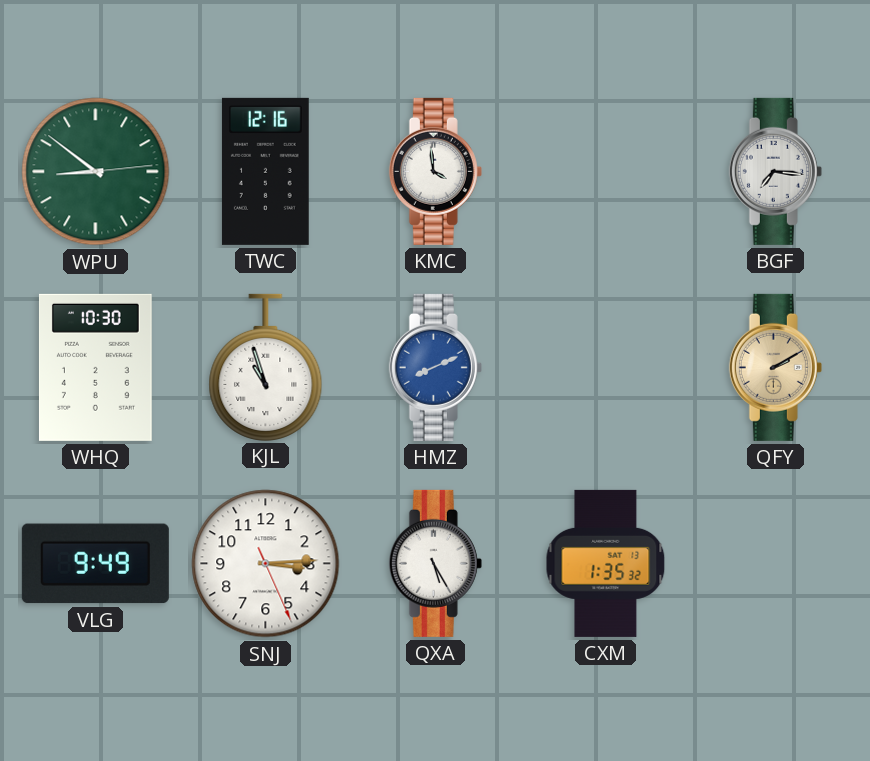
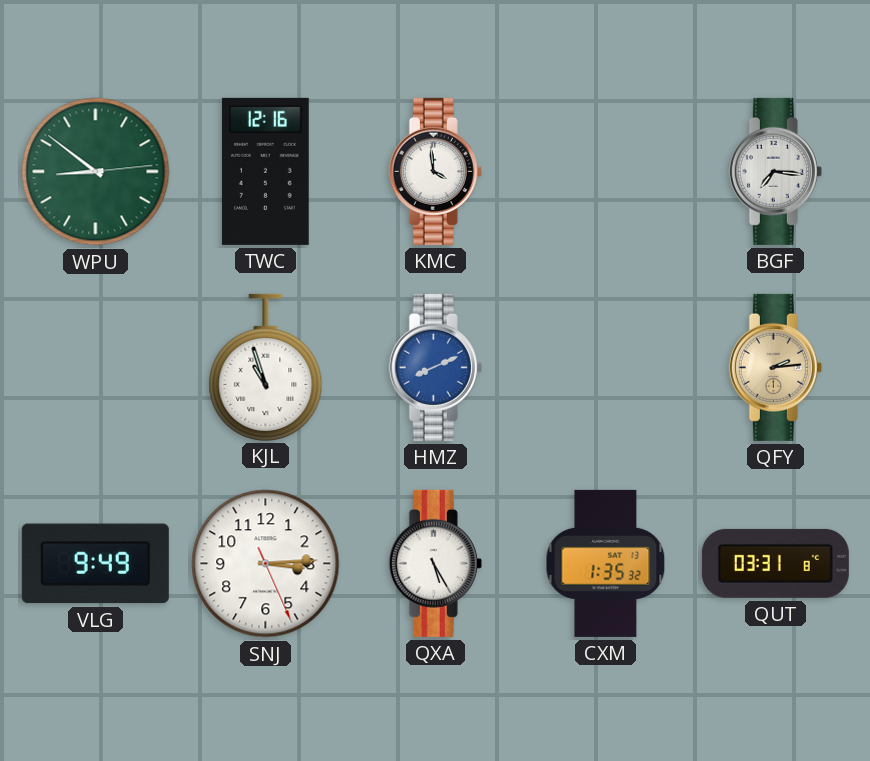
WHQ: 10:30 -> none (95, 367)
QFY: 2:10 -> 2:14 (775, 367)
QUT: none -> 03:31 (775, 563)
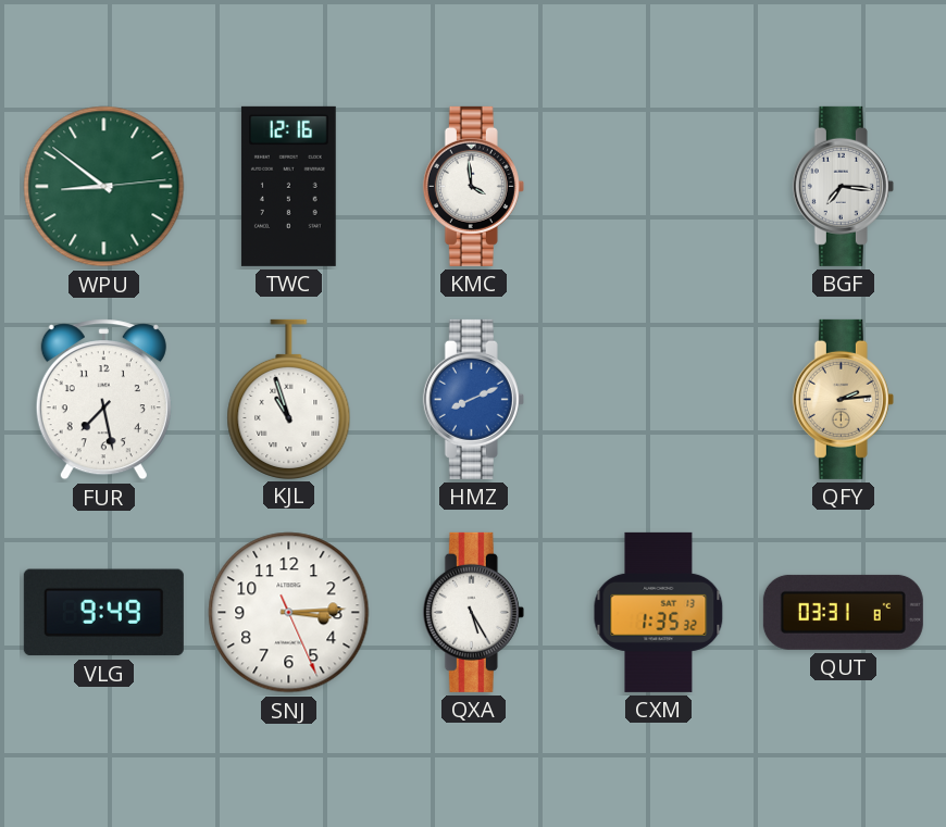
FUR: none -> 7:28 (103, 400)
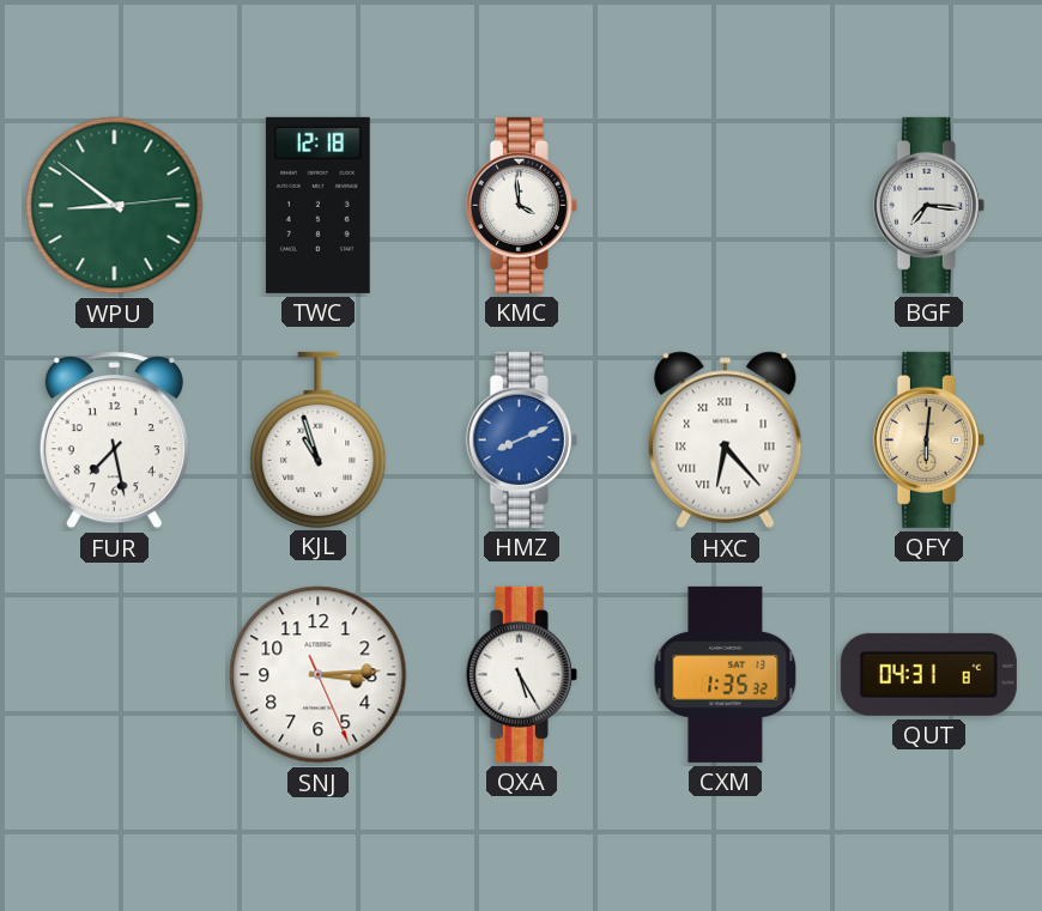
TWC: 12:16 -> 12:18 (317, 205)
HXC: none -> 6:23 (726, 441)
QFY: 2:14 -> 6:01 (928, 439)
VLG: 9:49 -> none (103, 613)
QUT: 03:31 -> 04:31 (928, 674)
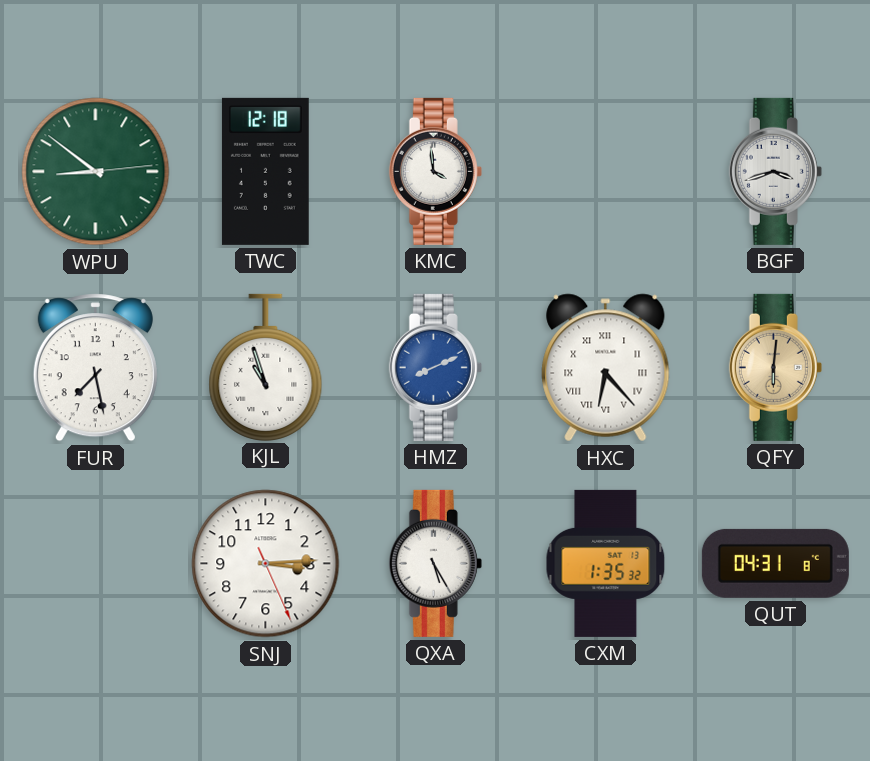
BGF: 7:16 -> 3:42 (775, 171)
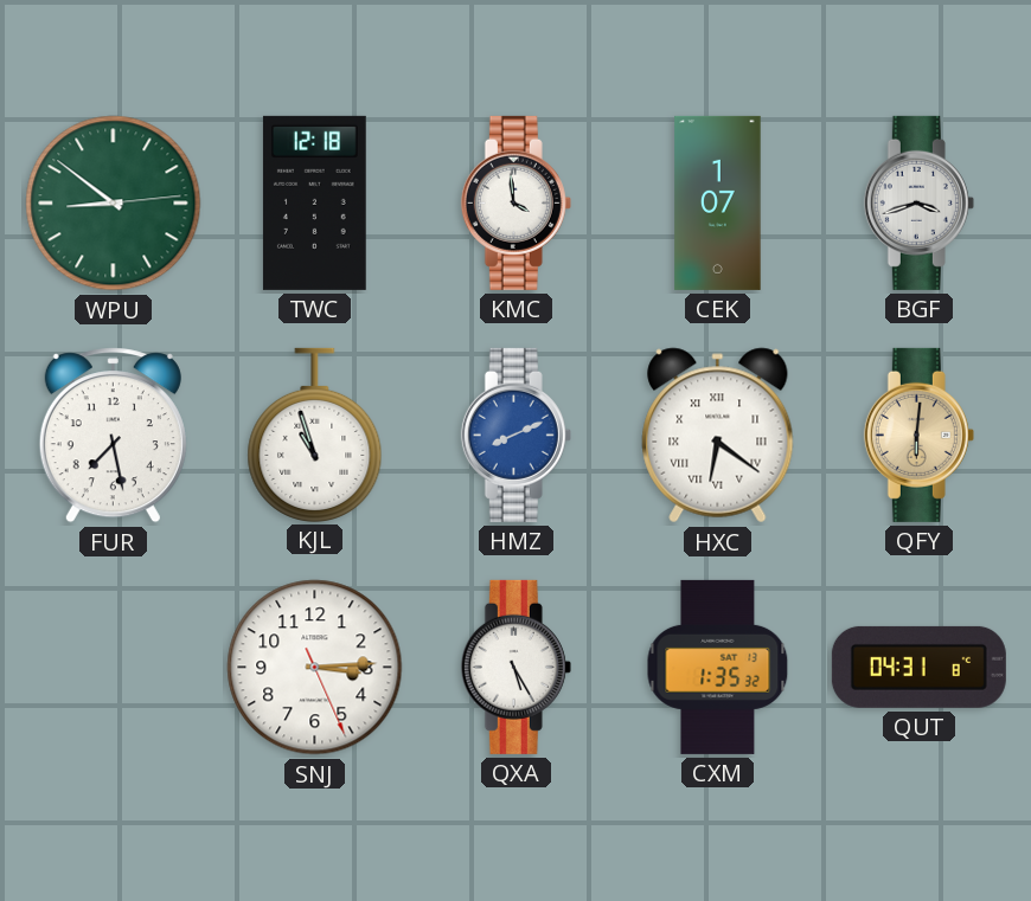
CEK: none -> 1:07 (718, 202)
HXC: 6:23 -> 6:21 (718, 436)
